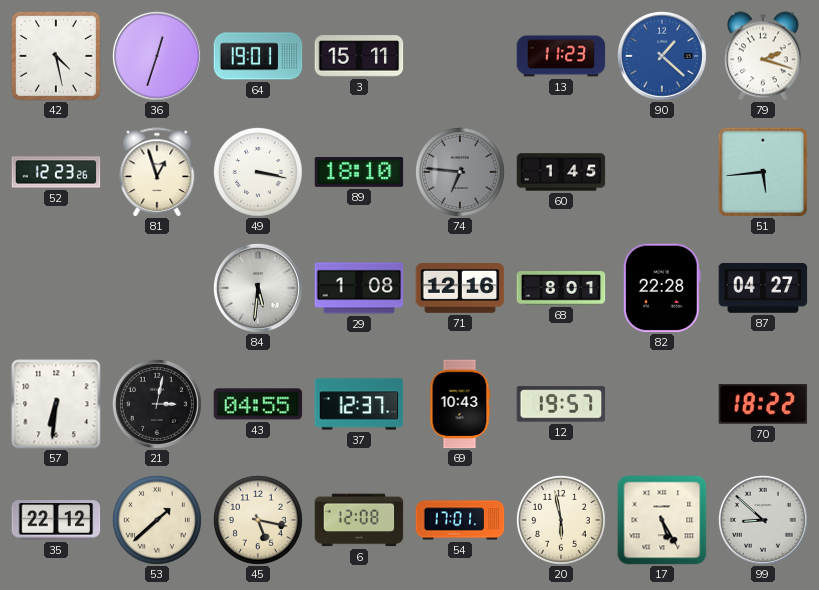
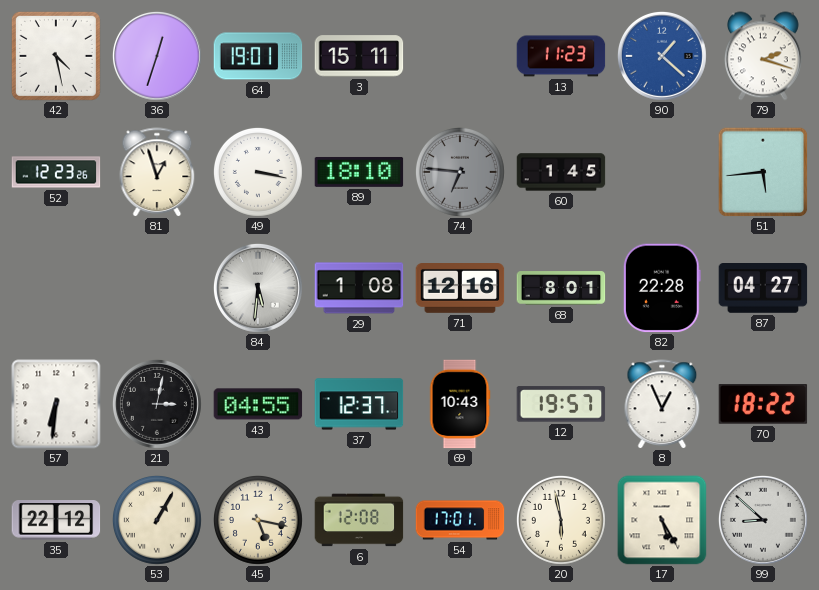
8: none -> 12:56 (662, 404)
53: 1:38 -> 1:05 (157, 520)
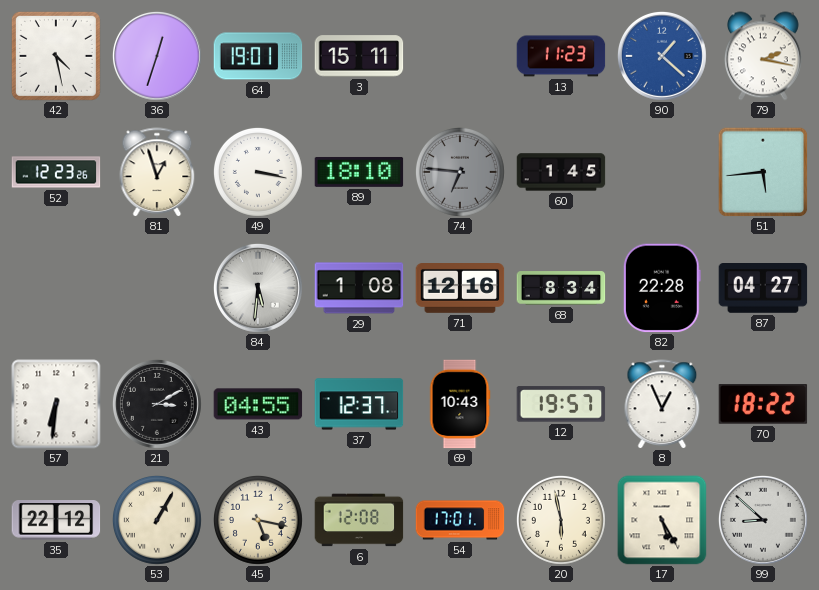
79: 2:18 -> 2:17 (763, 56)
68: 8:01 -> 8:34 (561, 288)
21: 3:02 -> 3:10 (157, 404)
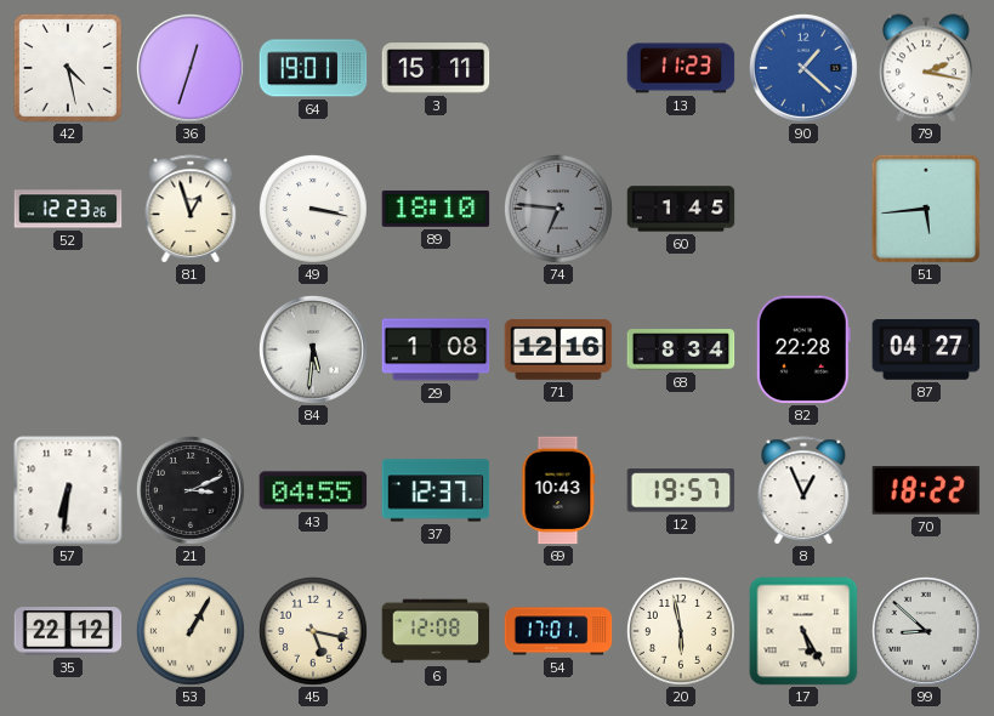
21: 3:10 -> 3:11 (191, 490)
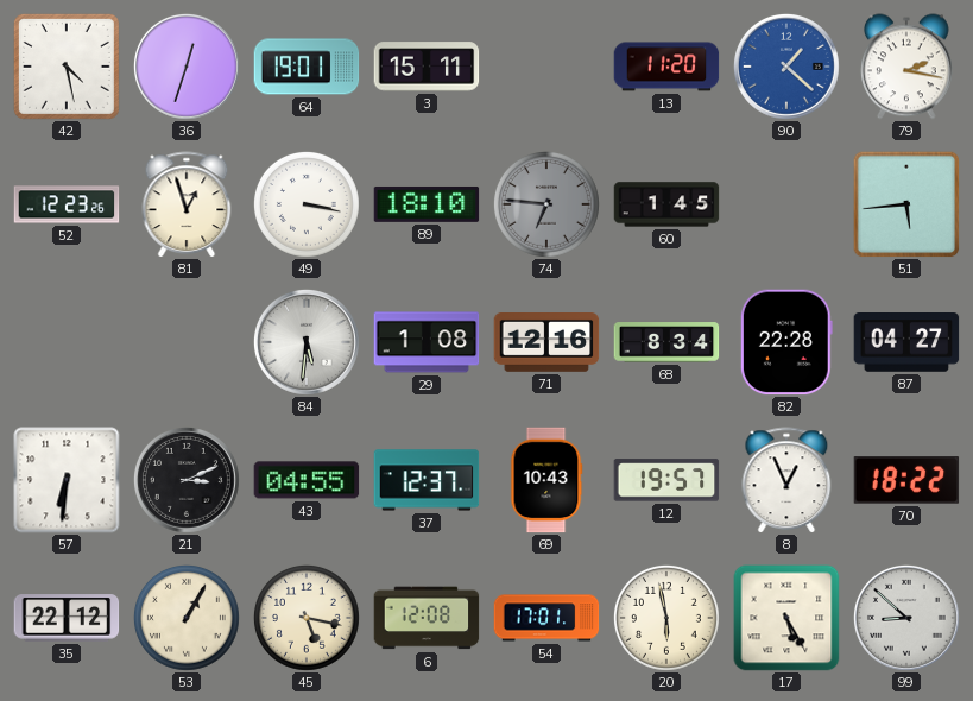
13: 11:23 -> 11:20 (666, 67)
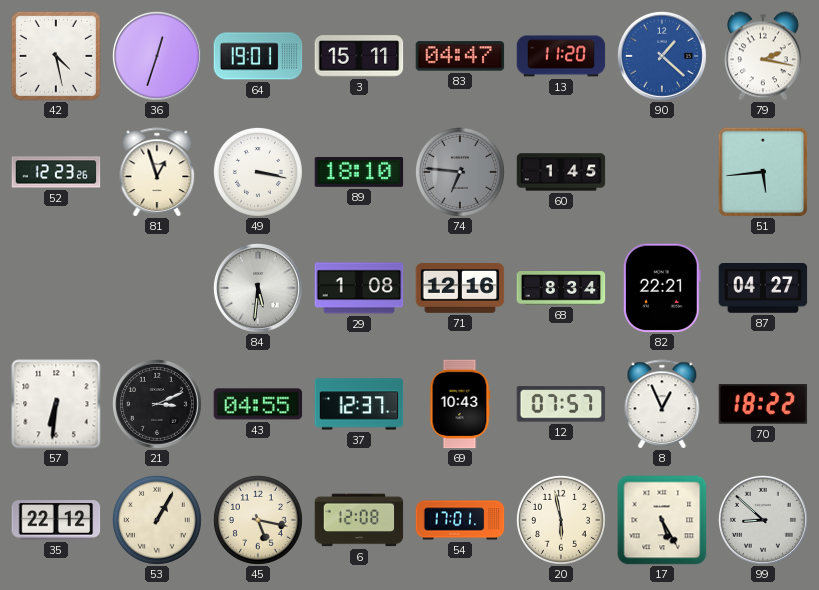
83: none -> 04:47 (460, 56)
82: 22:28 -> 22:21 (662, 288)
12: 19:57 -> 07:57 (561, 404)
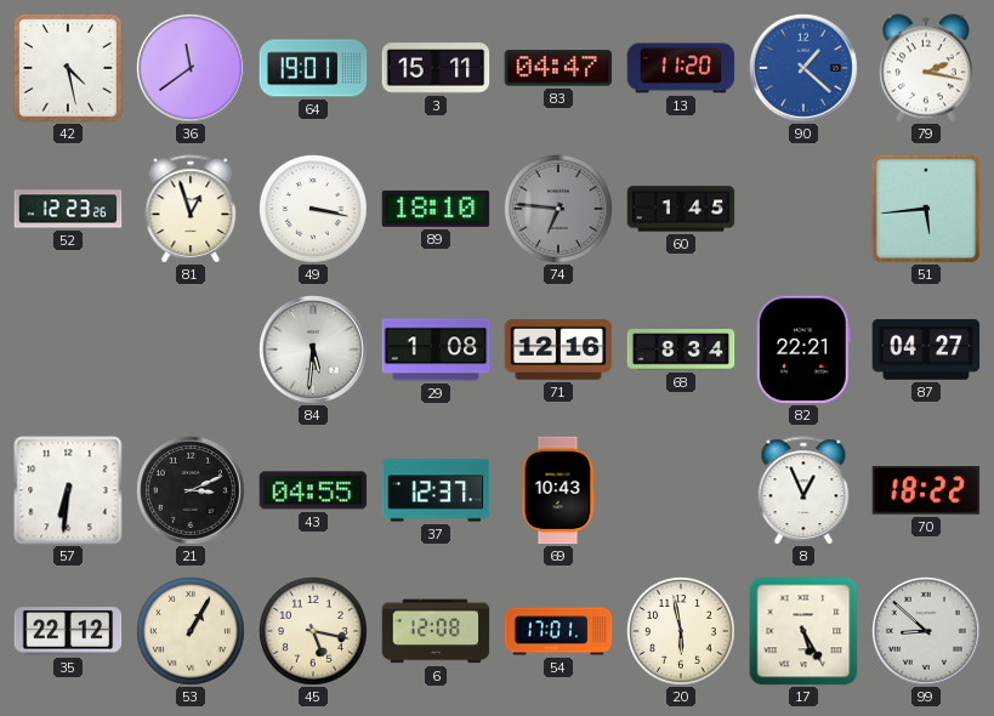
36: 12:33 -> 11:39 (191, 68)
12: 07:57 -> none (561, 404)
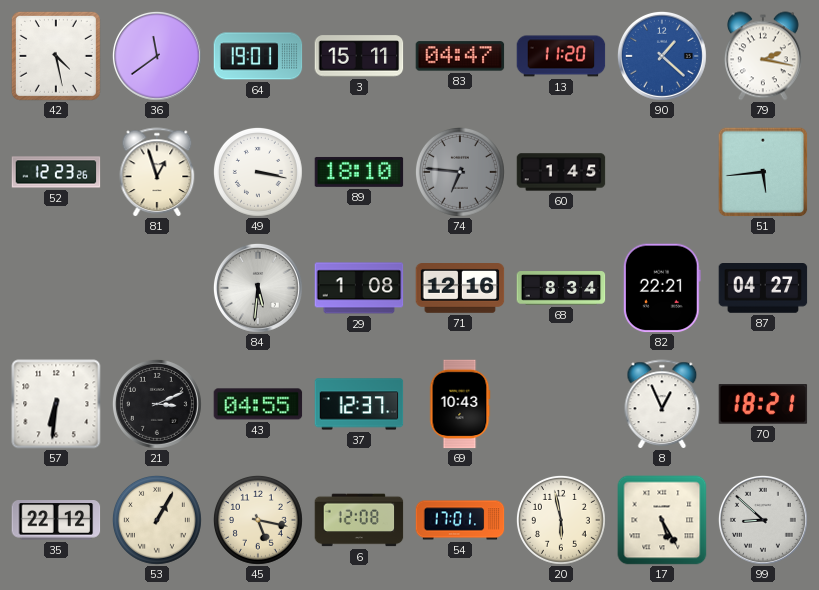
70: 18:22 -> 18:21 (763, 404)
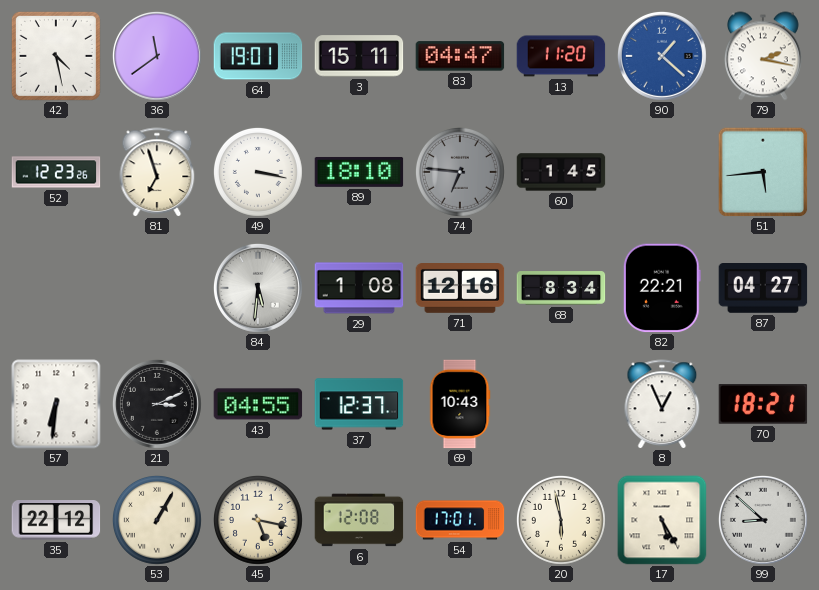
81: 12:57 -> 6:57 (157, 172)
